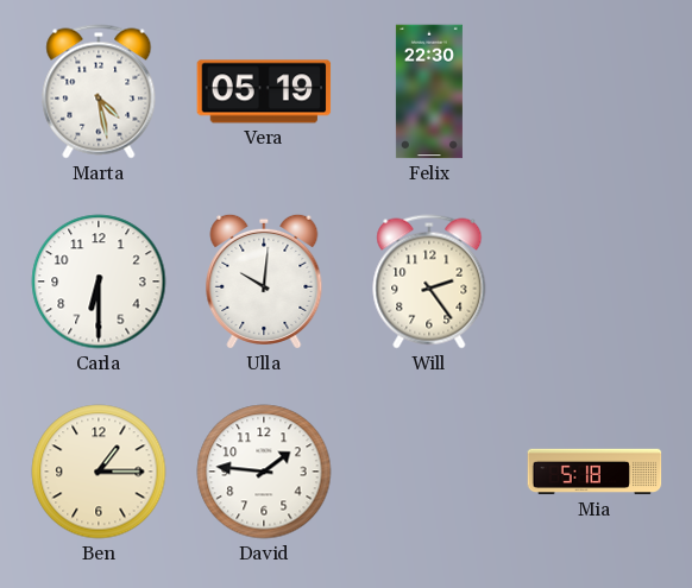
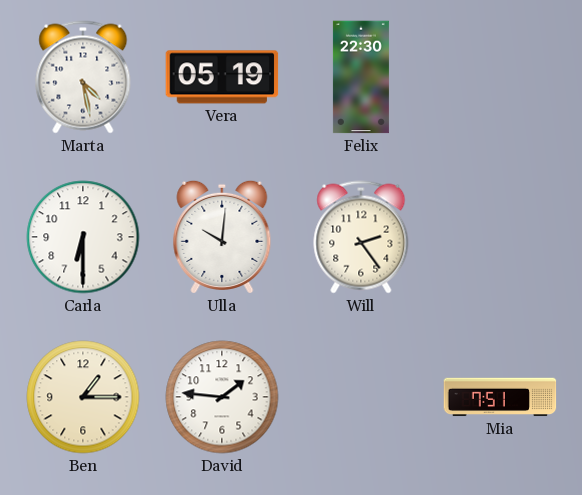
Mia: 5:18 -> 7:51 (500, 397)
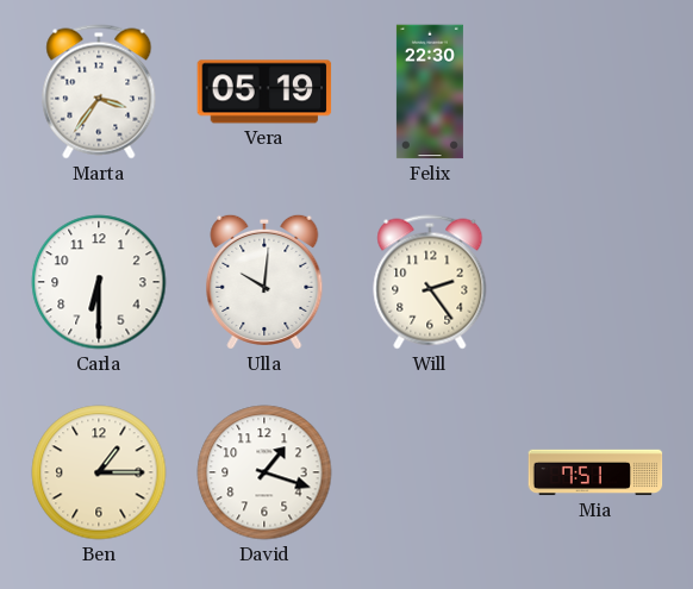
Marta: 4:28 -> 3:36 (99, 92)
David: 1:46 -> 1:18 (264, 472)
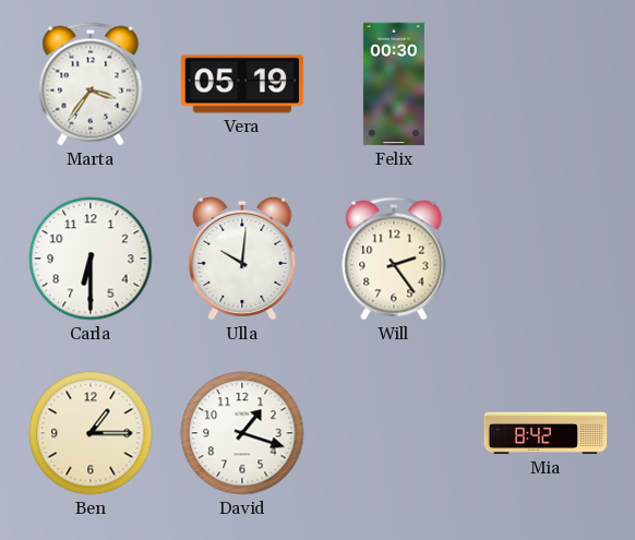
Felix: 22:30 -> 00:30 (394, 84)
Mia: 7:51 -> 8:42 (546, 433)
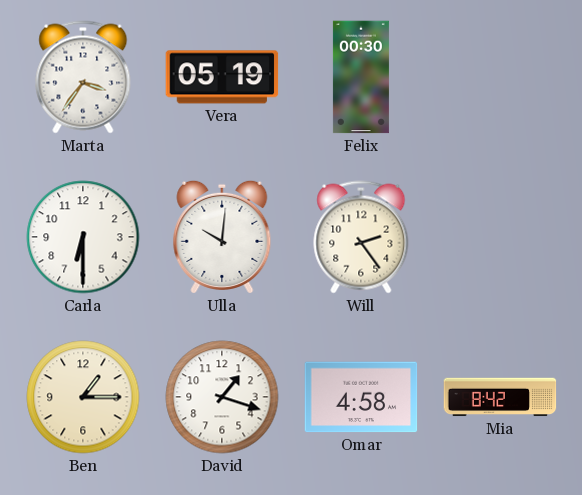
Omar: none -> 4:58 (361, 397)
